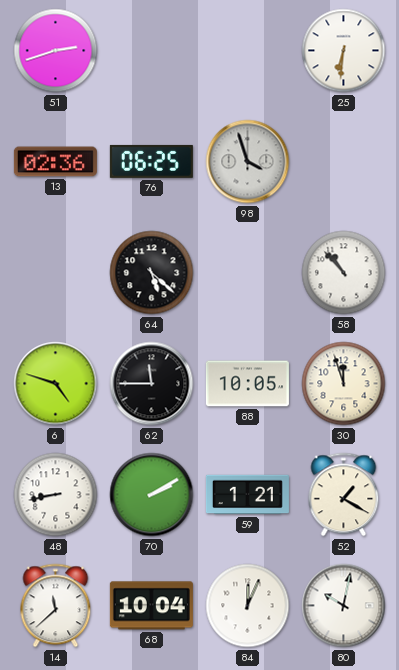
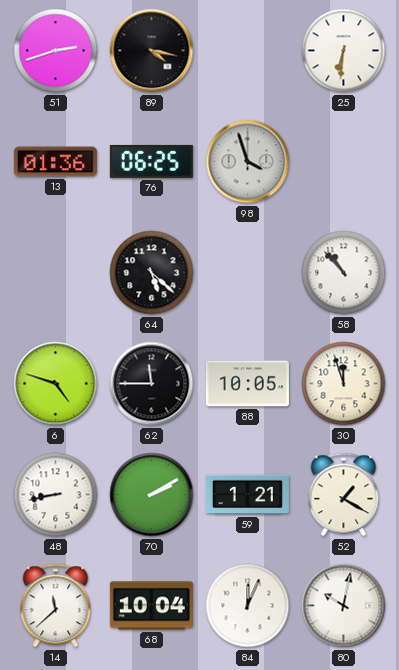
89: none -> 4:17 (152, 51)
13: 02:36 -> 01:36 (55, 162)
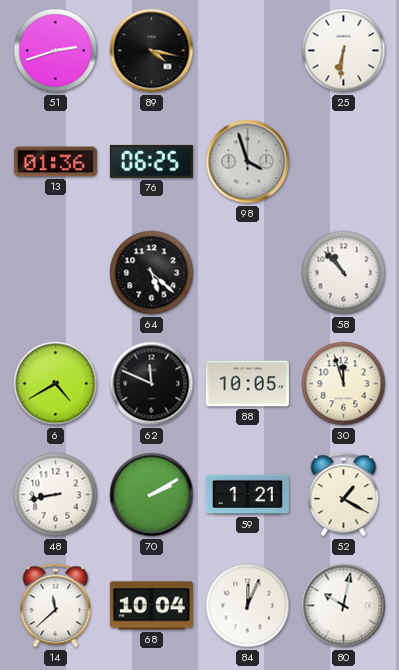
6: 4:48 -> 4:40 (56, 384)
62: 11:45 -> 11:49 (152, 384)
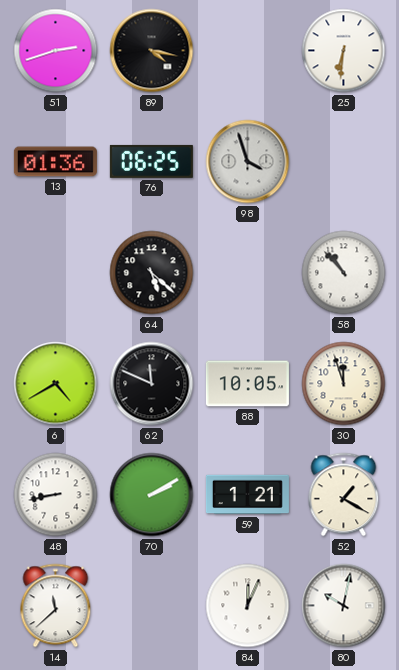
68: 10:04 -> none (151, 606)
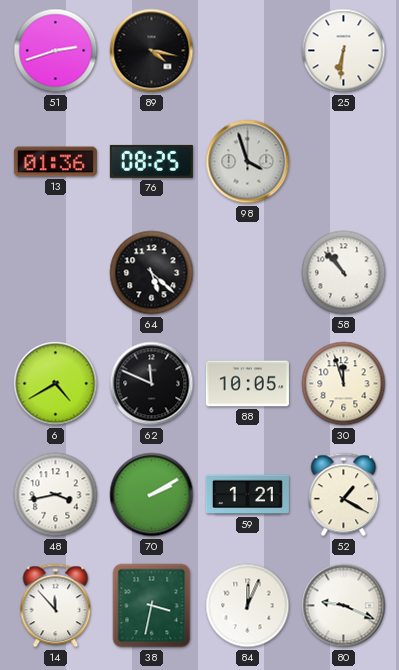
76: 06:25 -> 08:25 (151, 161)
48: 8:43 -> 3:43 (56, 495)
14: 11:38 -> 11:53 (56, 606)
38: none -> 3:32 (152, 606)
80: 10:02 -> 9:19 (344, 606)
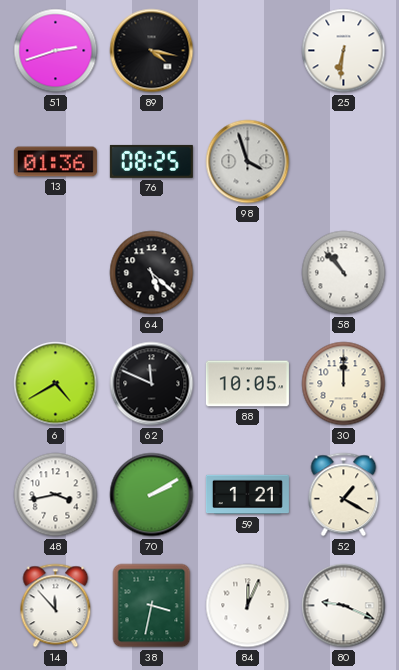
30: 11:57 -> 12:00 (344, 384)
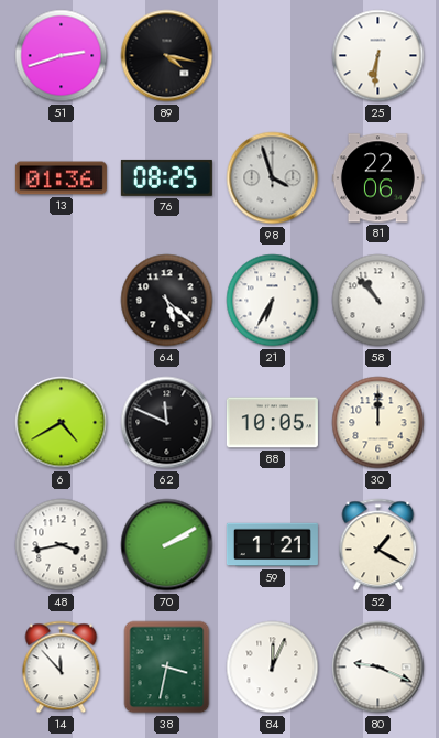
81: none -> 22:06 (377, 178)
21: none -> 6:35 (273, 301)
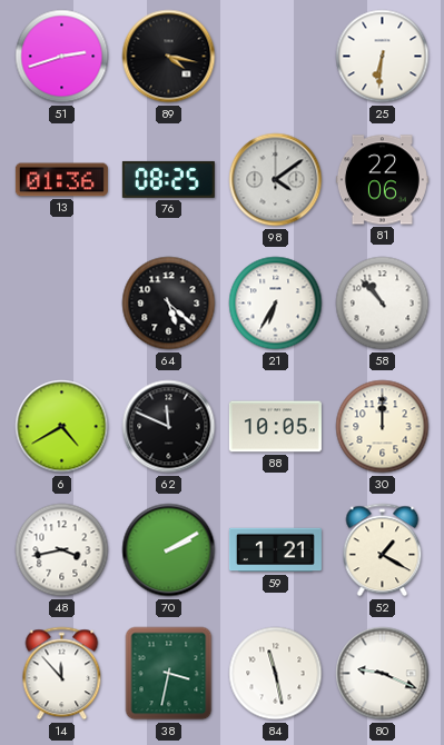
98: 3:57 -> 4:09 (276, 180)
84: 12:04 -> 11:28 (276, 674)
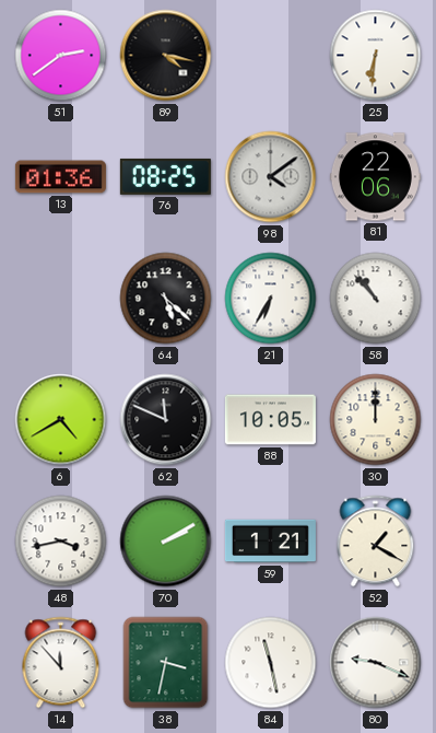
51: 2:42 -> 2:39 (61, 56)
